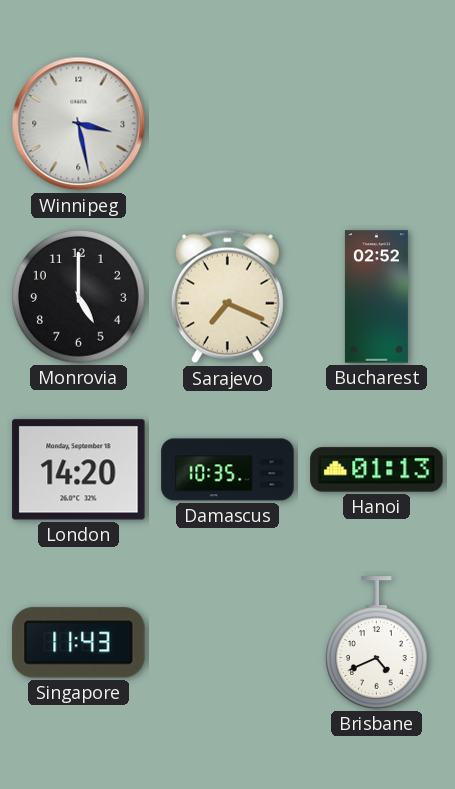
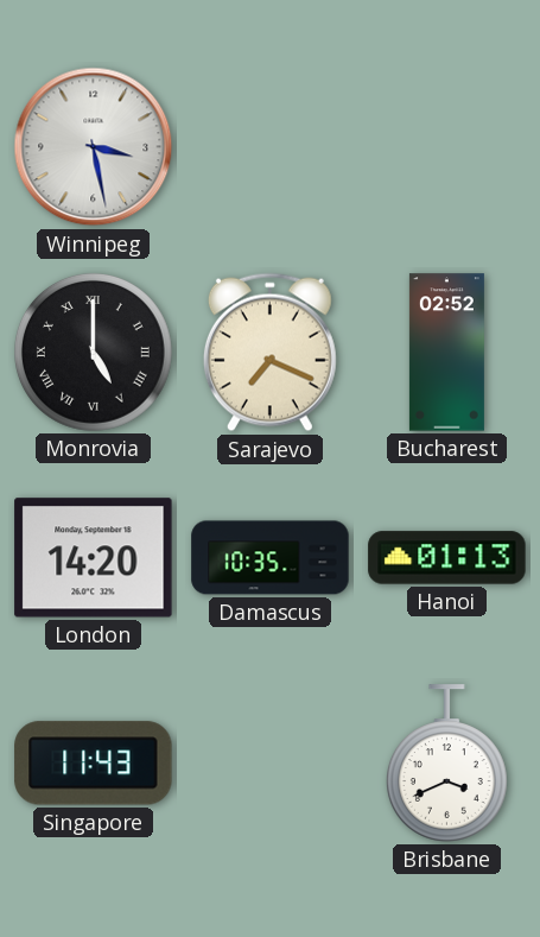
Monrovia numerals: Arabic -> Roman (94, 353)
Brisbane: 4:41 -> 3:41 (446, 764)
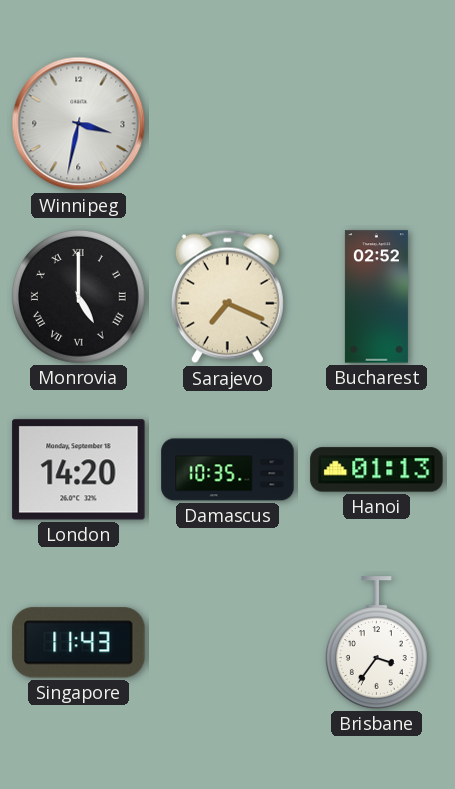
Winnipeg: 3:28 -> 3:32 (79, 124)
Brisbane: 3:41 -> 3:36 (376, 643)
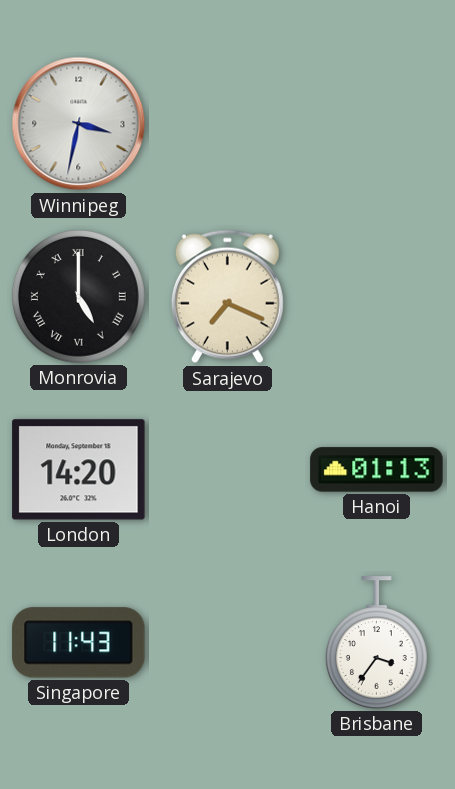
Bucharest: 02:52 -> none (376, 297)
Damascus: 10:35 -> none (228, 470)
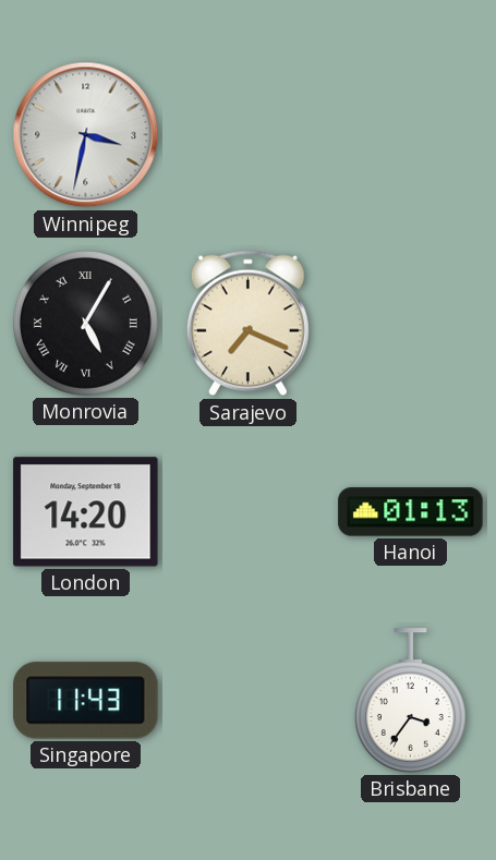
Monrovia: 5:00 -> 5:05 (86, 324)
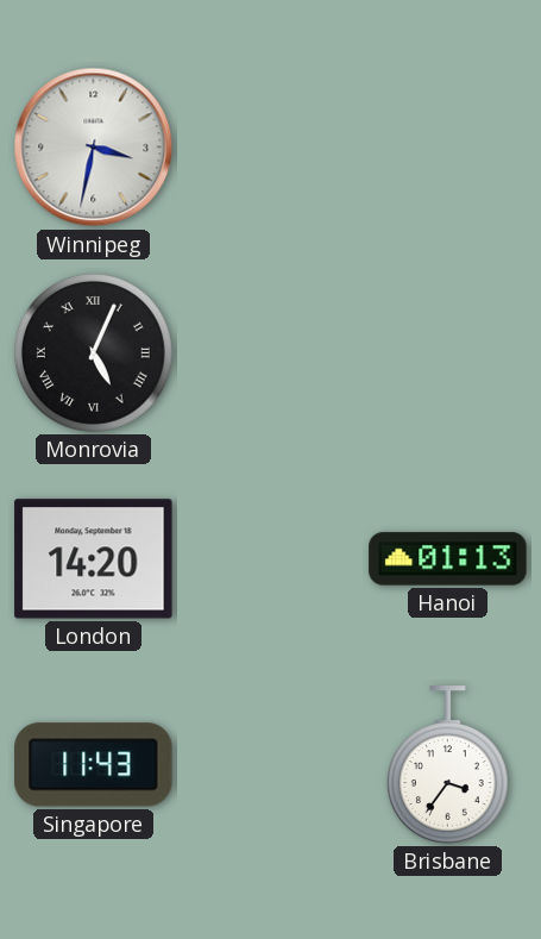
Monrovia: 5:05 -> 5:04 (94, 353)
Sarajevo: 7:19 -> none (247, 324)
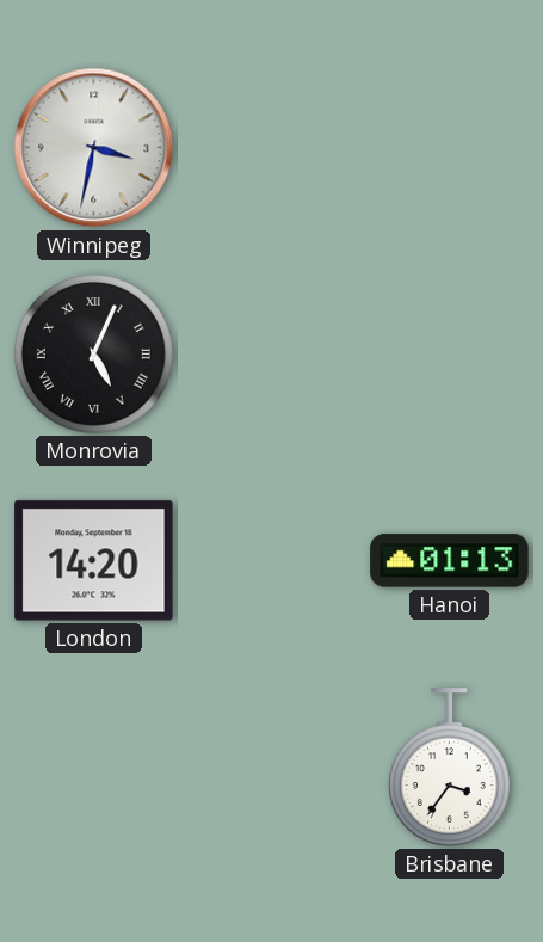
Singapore: 11:43 -> none (94, 765)
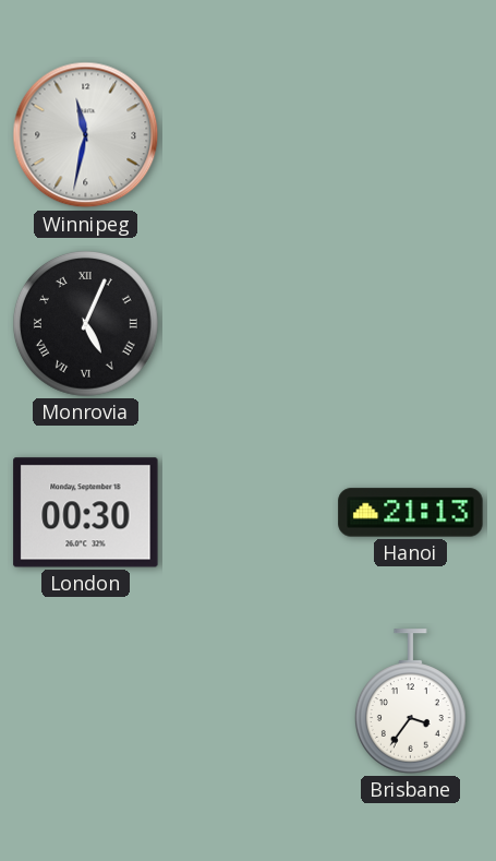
Winnipeg: 3:32 -> 11:32 (86, 135)
London: 14:20 -> 00:30 (86, 513)
Hanoi: 01:13 -> 21:13 (411, 513)
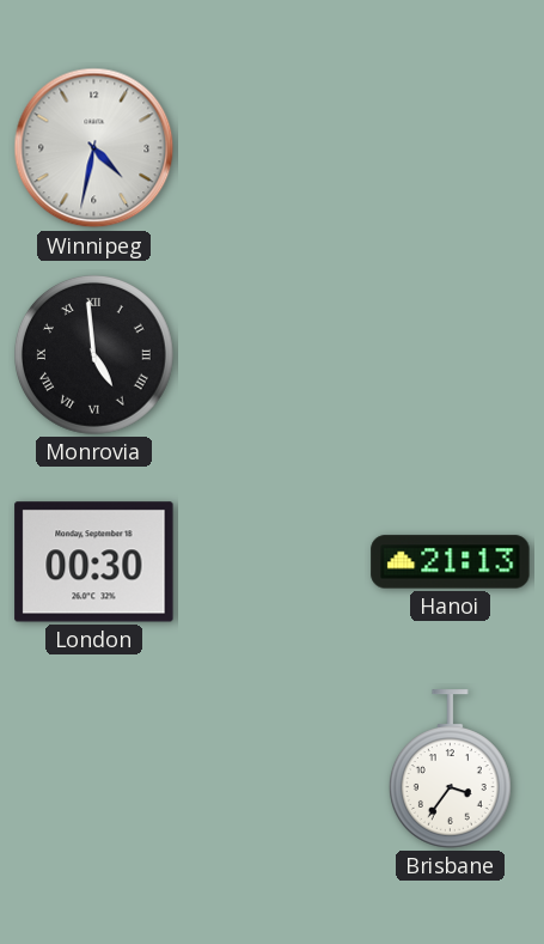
Winnipeg: 11:32 -> 4:32 (94, 148)
Monrovia: 5:04 -> 4:59 (94, 355)
